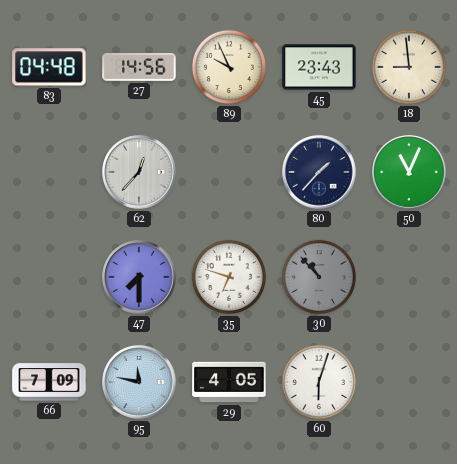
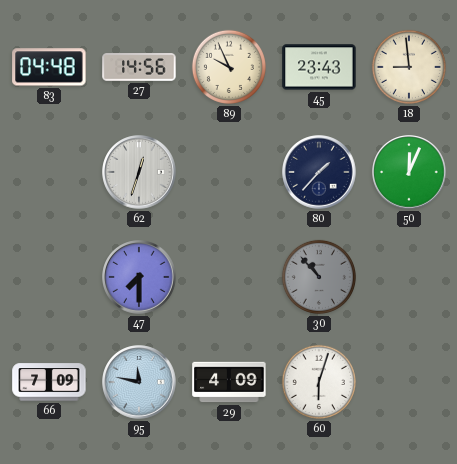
62: 12:37 -> 12:33 (139, 172)
50: 11:04 -> 12:04 (409, 172)
35: 6:48 -> none (229, 277)
29: 4:05 -> 4:09 (229, 382)
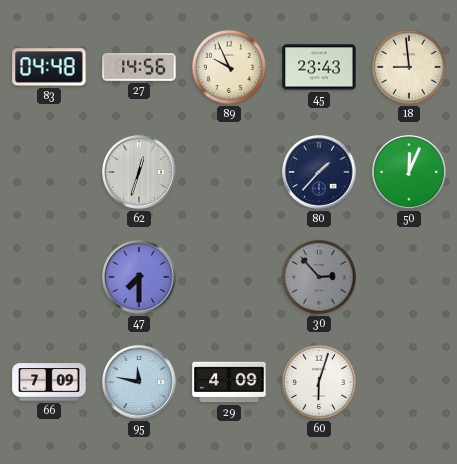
30: 10:53 -> 2:53 (319, 277)
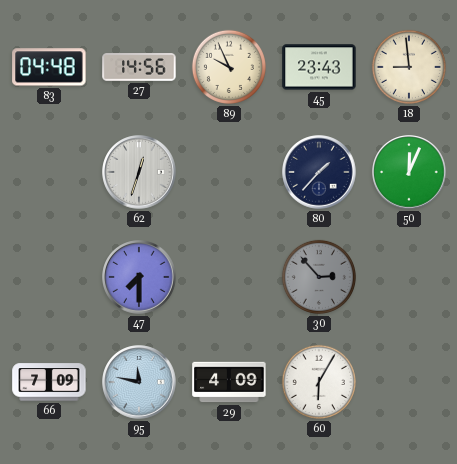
60: 6:03 -> 6:05 (319, 382)
